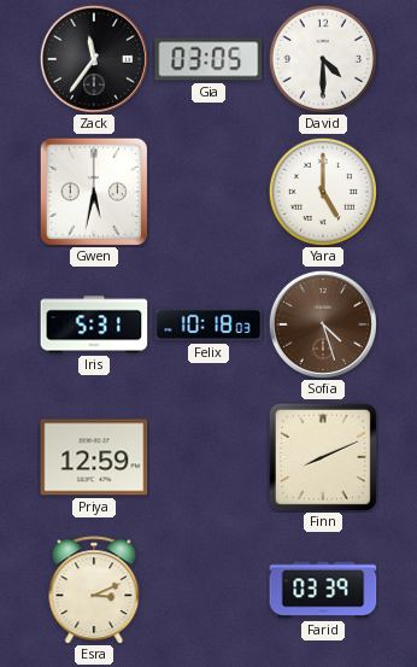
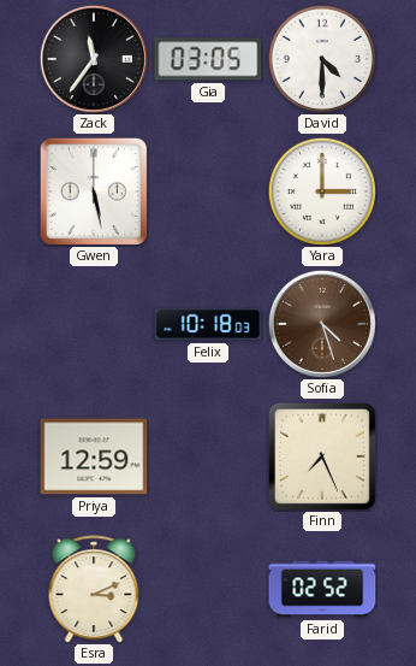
Gwen: 5:32 -> 5:28 (94, 191)
Yara: 5:00 -> 3:00 (322, 191)
Iris: 5:31 -> none (94, 324)
Finn: 8:11 -> 7:26 (322, 456)
Farid: 03:39 -> 02:52 (322, 589)
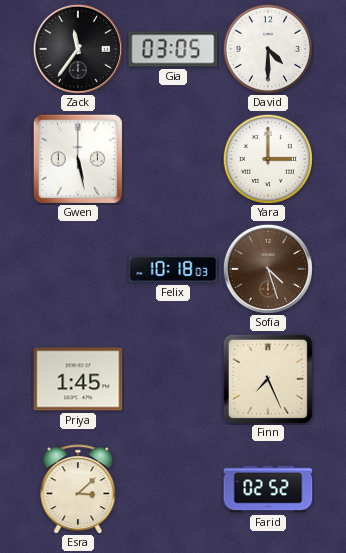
Priya: 12:59 -> 1:45 (78, 379)
Esra: 3:11 -> 3:08 (78, 489)
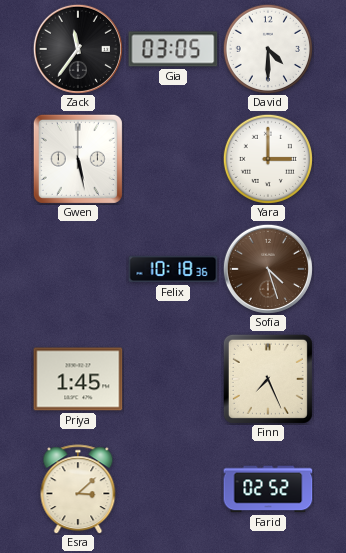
Felix: 10:18:03 -> 10:18:36 (173, 269)
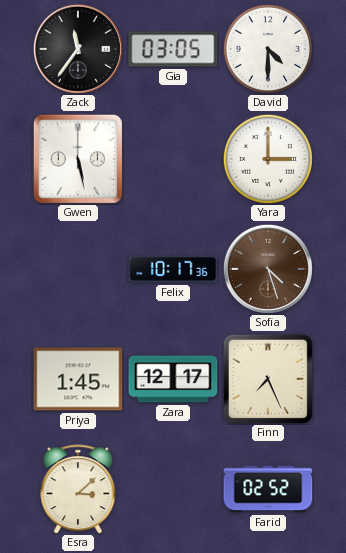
Felix: 10:18 -> 10:17 (173, 269)
Zara: none -> 12:17 (173, 379)
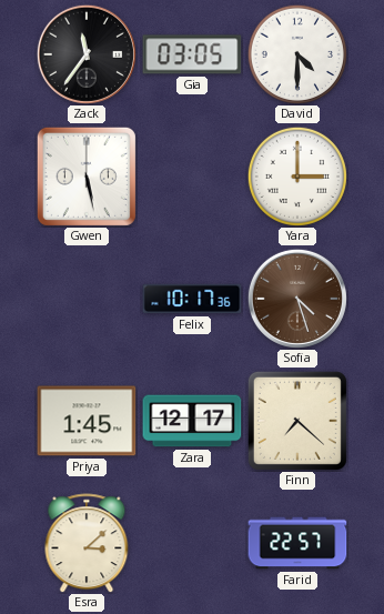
Finn: 7:26 -> 7:22 (297, 421)
Farid: 02:52 -> 22:57 (297, 543)
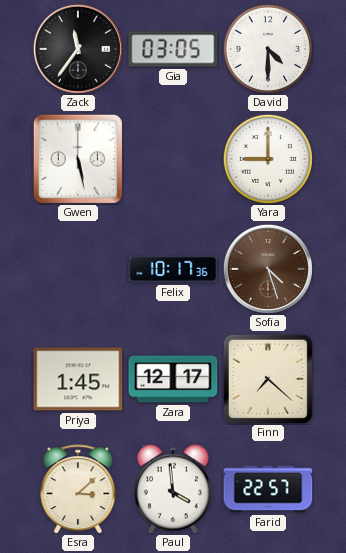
Yara: 3:00 -> 9:00 (268, 159)
Paul: none -> 3:59 (173, 489)
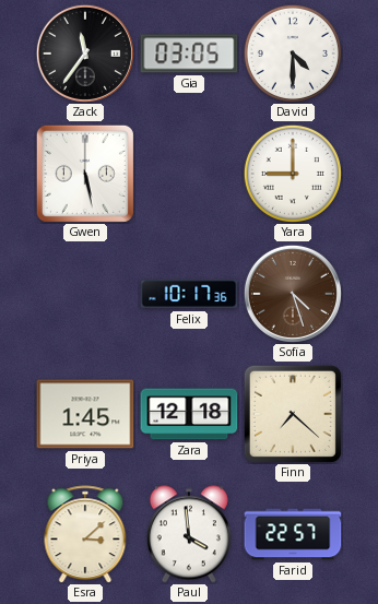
Zara: 12:17 -> 12:18 (189, 414)
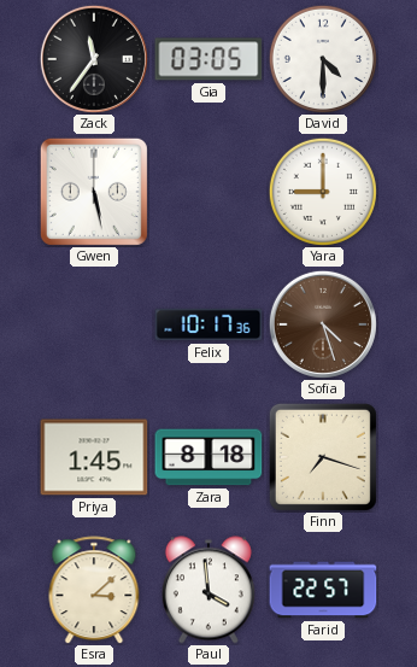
Zara: 12:18 -> 8:18 (208, 457)
Finn: 7:22 -> 7:18 (323, 457)
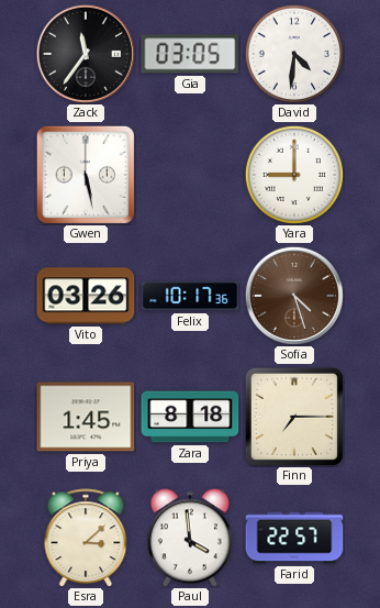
David: 4:30 -> 4:31 (294, 54)
Vito: none -> 03:26 (86, 296)
Finn: 7:18 -> 7:15 (294, 417)
